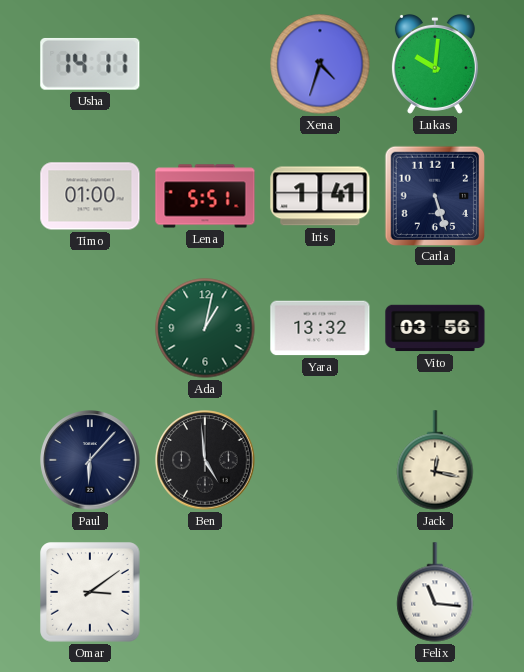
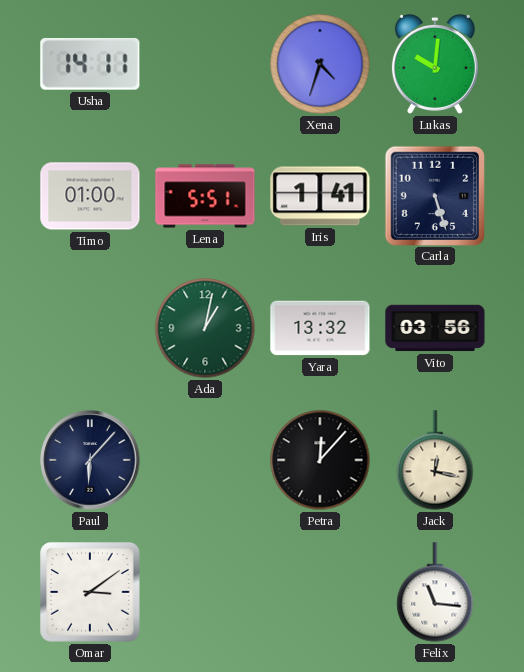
Ben: 4:59 -> none (205, 460)
Petra: none -> 12:07 (320, 460)
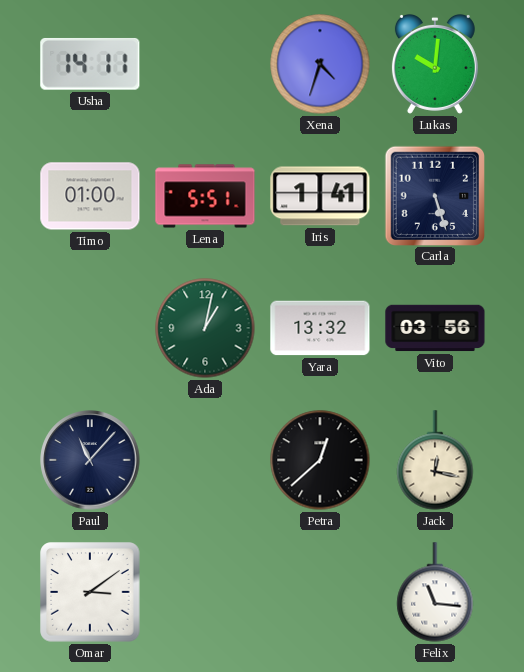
Paul: 6:07 -> 11:07 (90, 460)
Petra: 12:07 -> 12:38 (320, 460)
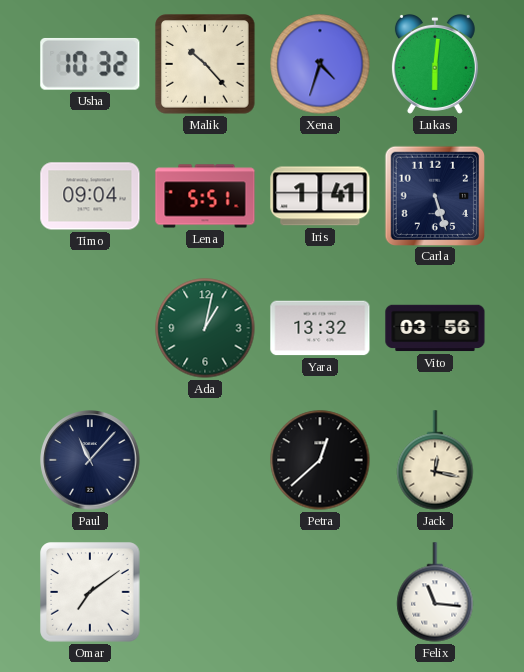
Usha: 14:11 -> 10:32 (90, 64)
Malik: none -> 10:23 (205, 64)
Lukas: 10:01 -> 6:01 (435, 64)
Timo: 01:00 -> 09:04 (90, 196)
Omar: 3:09 -> 7:09 (90, 592)
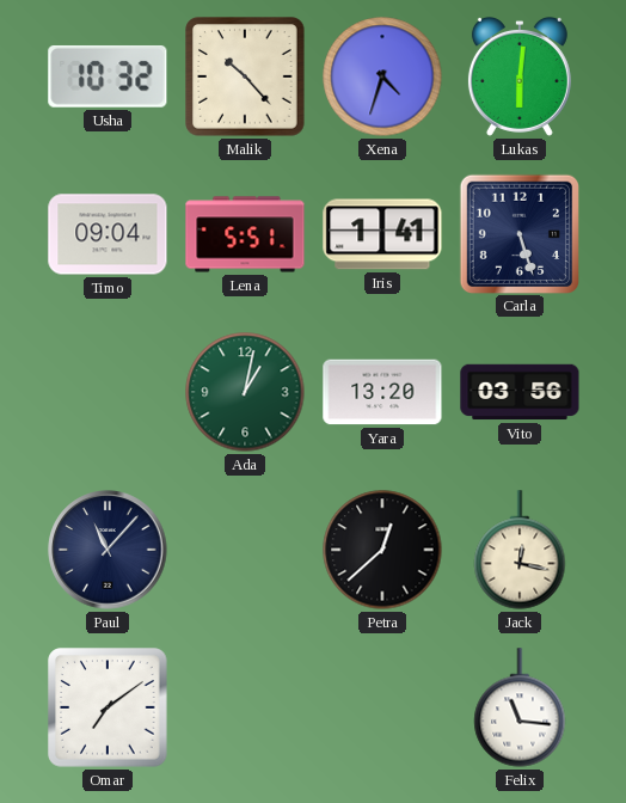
Yara: 13:32 -> 13:20 (382, 392)
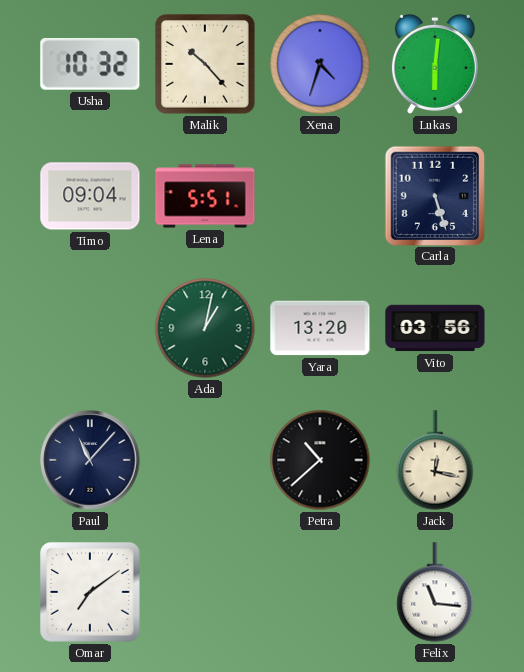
Iris: 1:41 -> none (382, 234)
Petra: 12:38 -> 10:38 (320, 460)
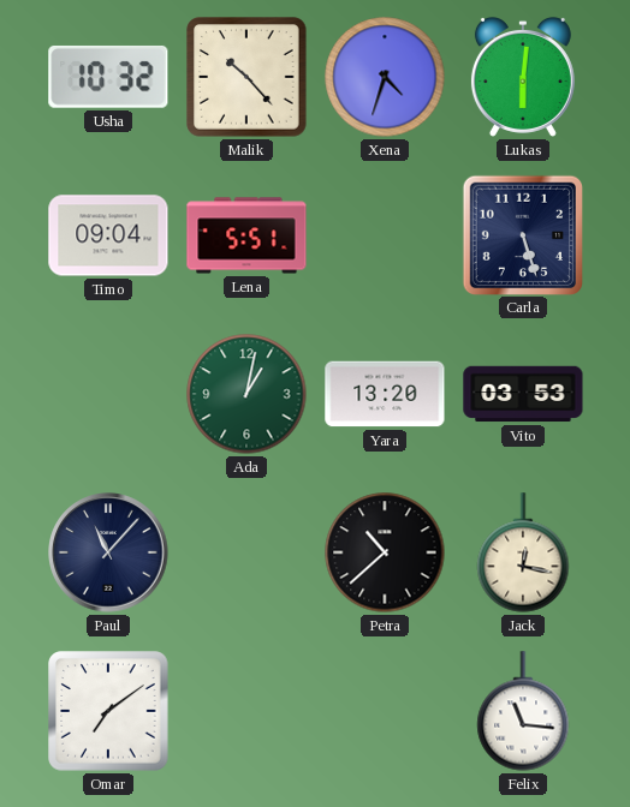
Vito: 03:56 -> 03:53 (523, 394)
